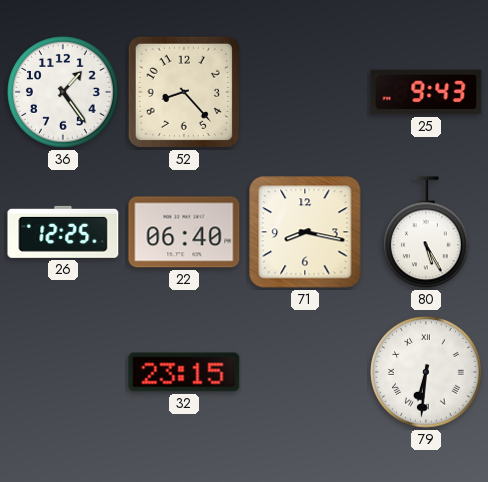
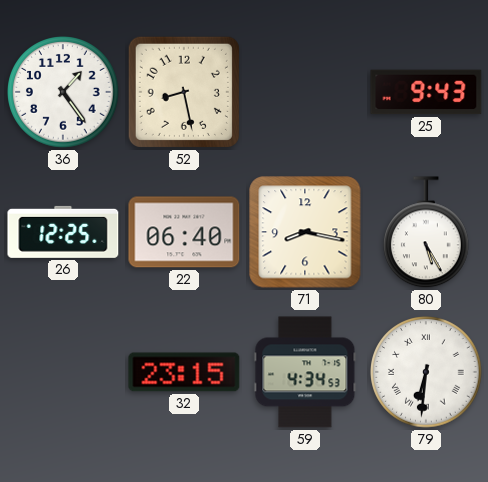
52: 8:23 -> 8:28 (184, 92)
59: none -> 4:34 (305, 372)
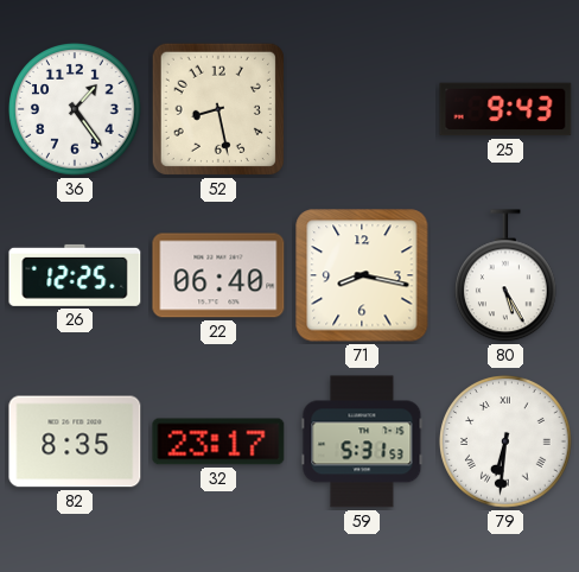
82: none -> 8:35 (75, 441)
32: 23:15 -> 23:17 (218, 441)
59: 4:34 -> 5:31 (362, 441)
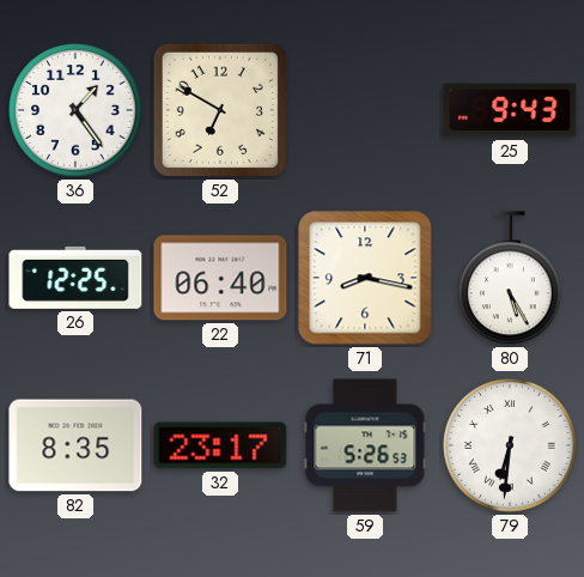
52: 8:28 -> 6:50 (220, 110)
59: 5:31 -> 5:26 (365, 445)
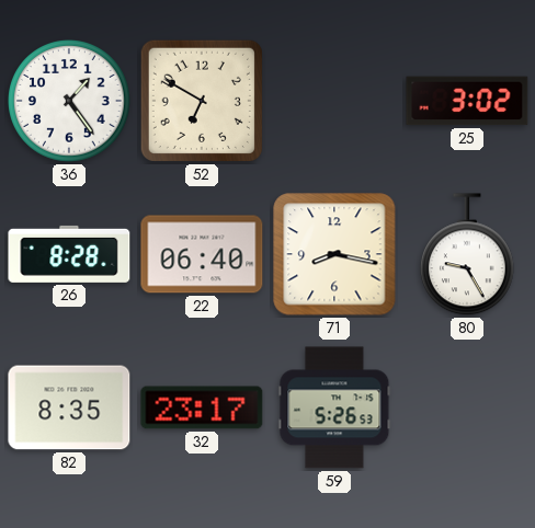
25: 9:43 -> 3:02 (467, 101)
26: 12:25 -> 8:28 (69, 254)
80: 5:25 -> 9:25 (468, 255)
79: 6:31 -> none (510, 445)
